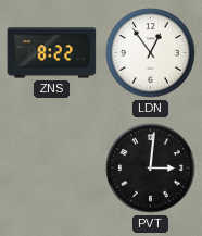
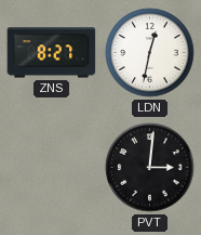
ZNS: 8:22 -> 8:27 (52, 53)
LDN: 12:54 -> 12:32 (150, 53)
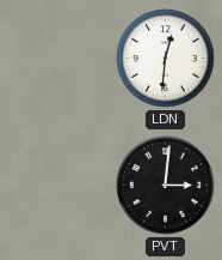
ZNS: 8:27 -> none (52, 53)
LDN: 12:32 -> 12:31 (166, 59)
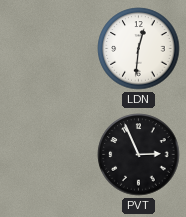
PVT: 3:01 -> 2:56 (139, 155)
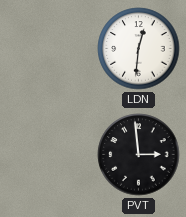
PVT: 2:56 -> 2:59 (139, 155)
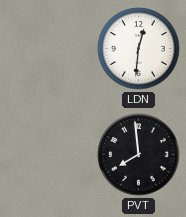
PVT: 2:59 -> 7:59 (139, 155)
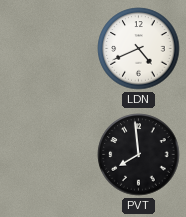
LDN: 12:31 -> 4:41 (139, 49)
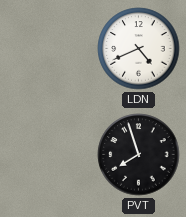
PVT: 7:59 -> 7:57 (139, 155)
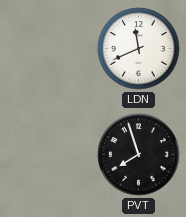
LDN: 4:41 -> 11:41 (139, 49)
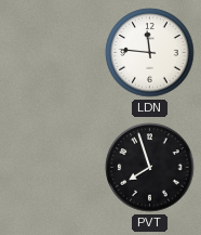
LDN: 11:41 -> 11:46 (150, 53)
